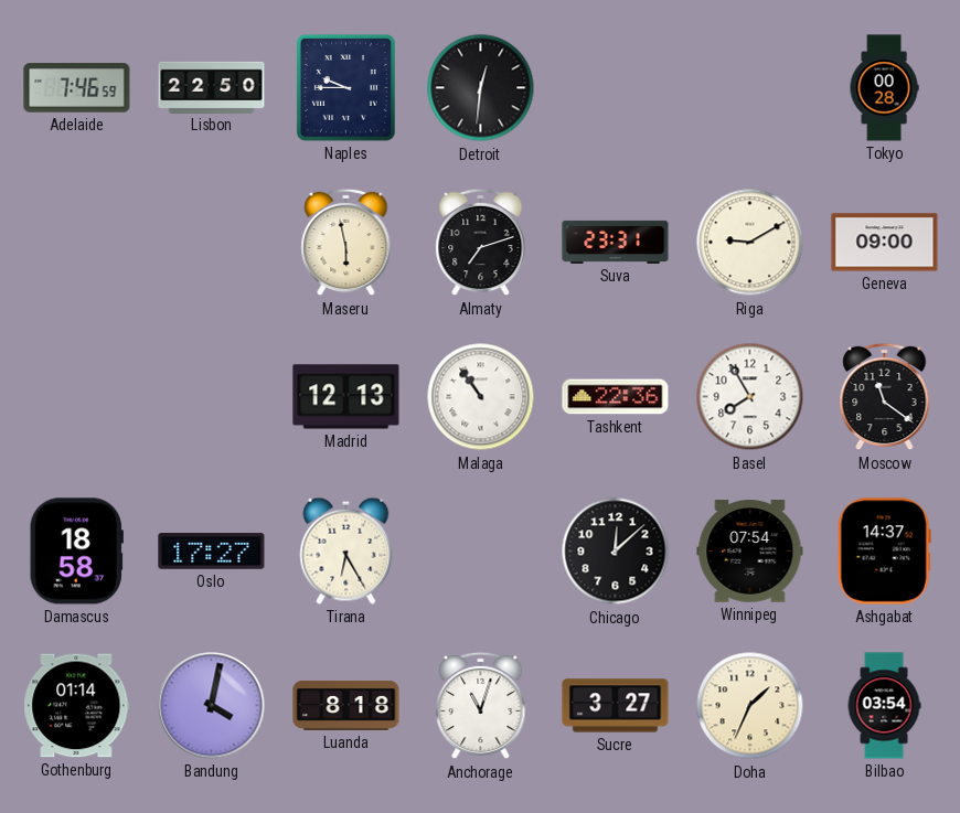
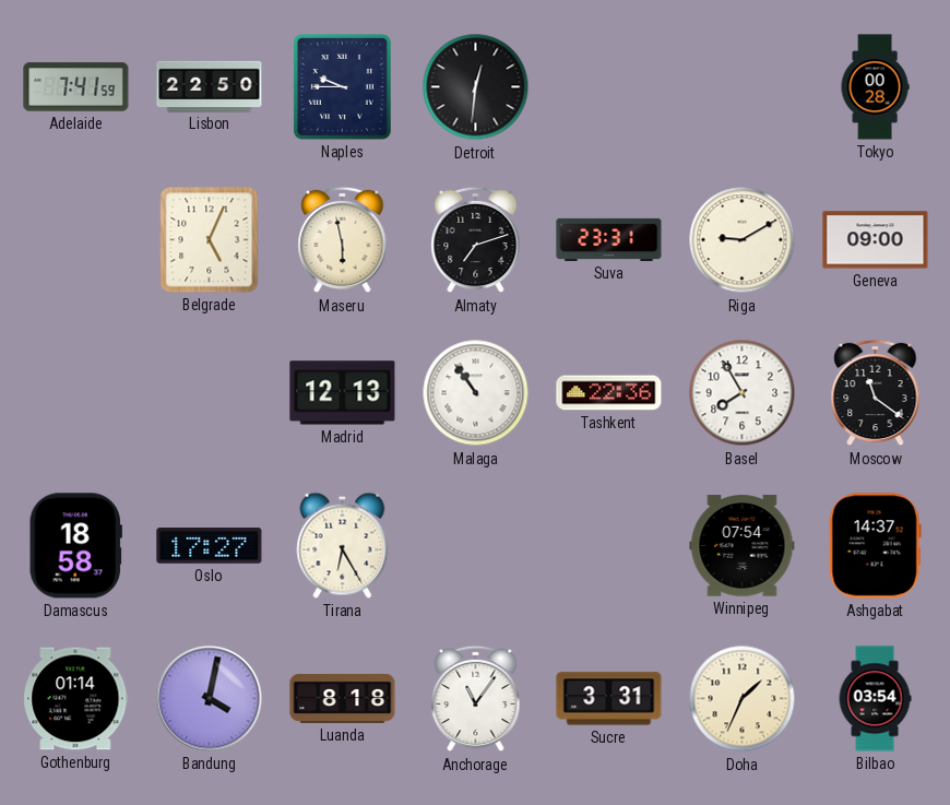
Adelaide: 7:46 -> 7:41 (76, 87)
Belgrade: none -> 5:04 (210, 240)
Chicago: 12:08 -> none (616, 552)
Anchorage: 11:03 -> 11:06 (476, 699)
Sucre: 3:27 -> 3:31 (609, 699)
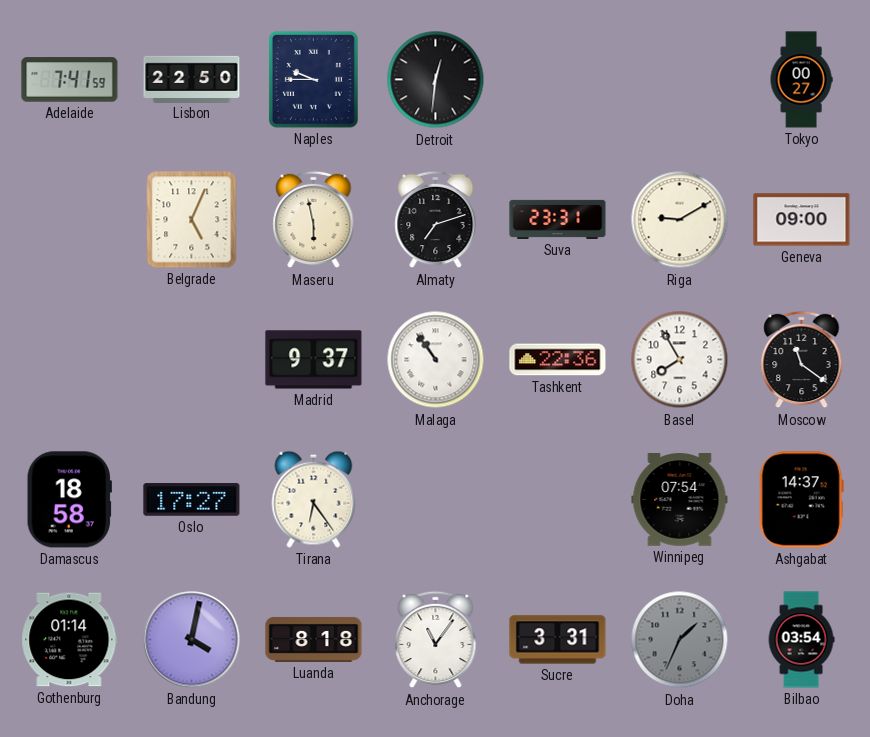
Tokyo: 00:28 -> 00:27 (801, 80)
Madrid: 12:13 -> 9:37 (314, 360)
Tirana: 6:25 -> 6:24 (314, 499)
Doha dial: cream -> grey (680, 640)
